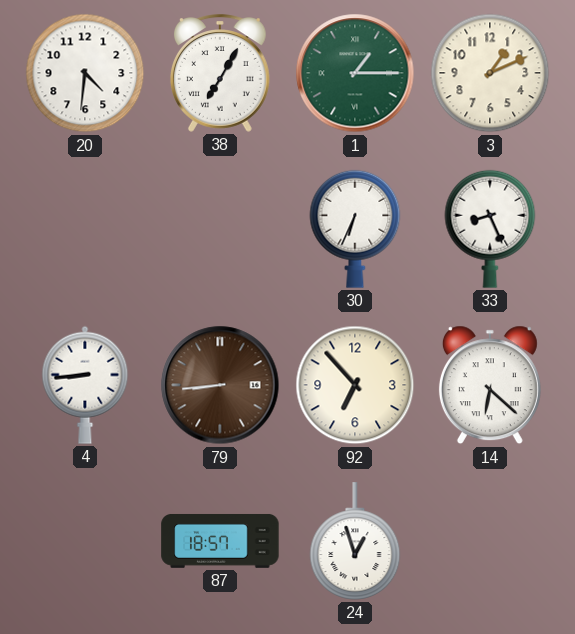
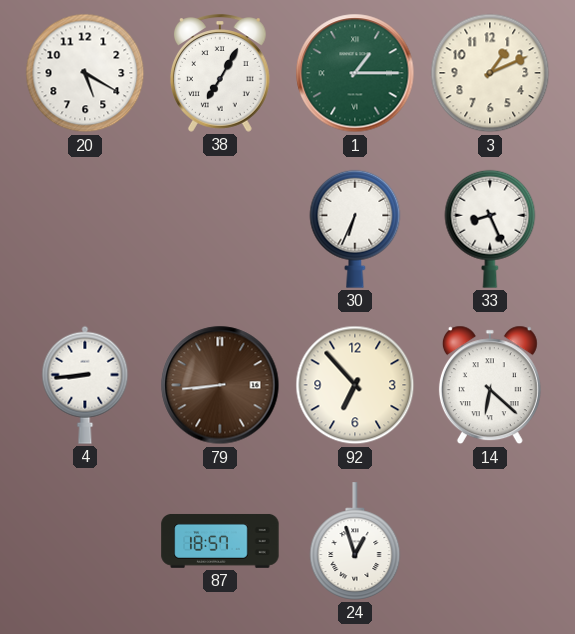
20: 4:31 -> 5:20 (85, 73)
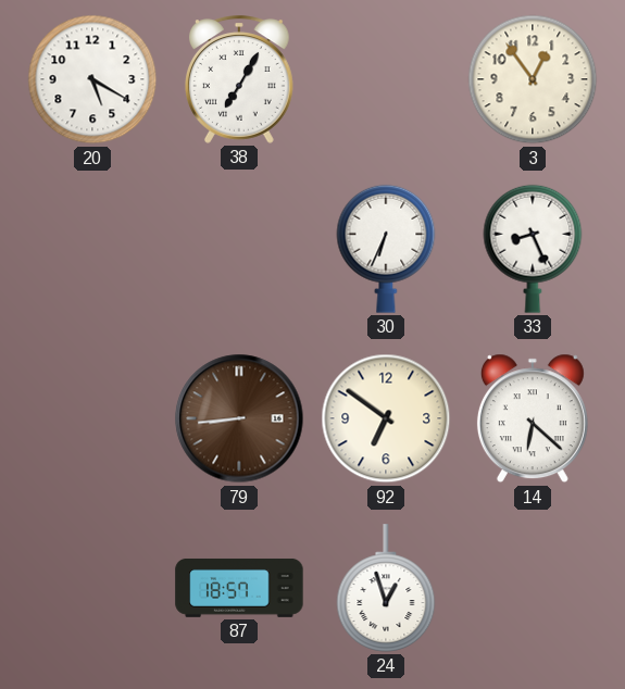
1: 1:15 -> none (355, 73)
3: 1:11 -> 12:54 (533, 79)
4: 8:44 -> none (85, 385)
92: 6:53 -> 6:51 (386, 418)
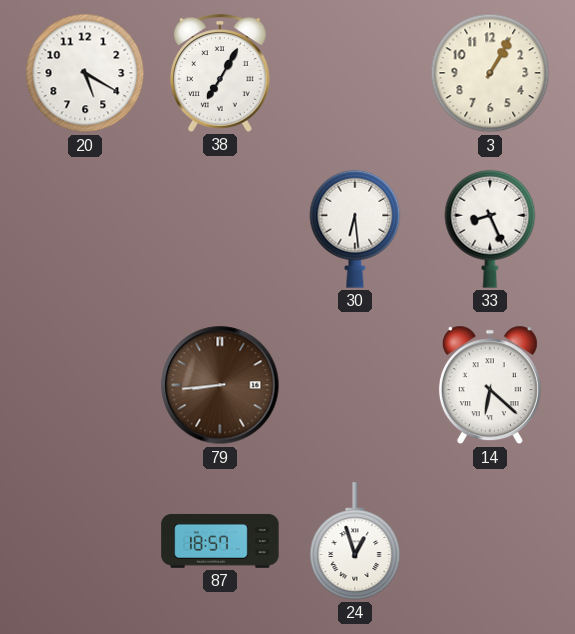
3: 12:54 -> 1:05 (490, 73)
30: 6:34 -> 6:29 (355, 229)
92: 6:51 -> none (386, 418)
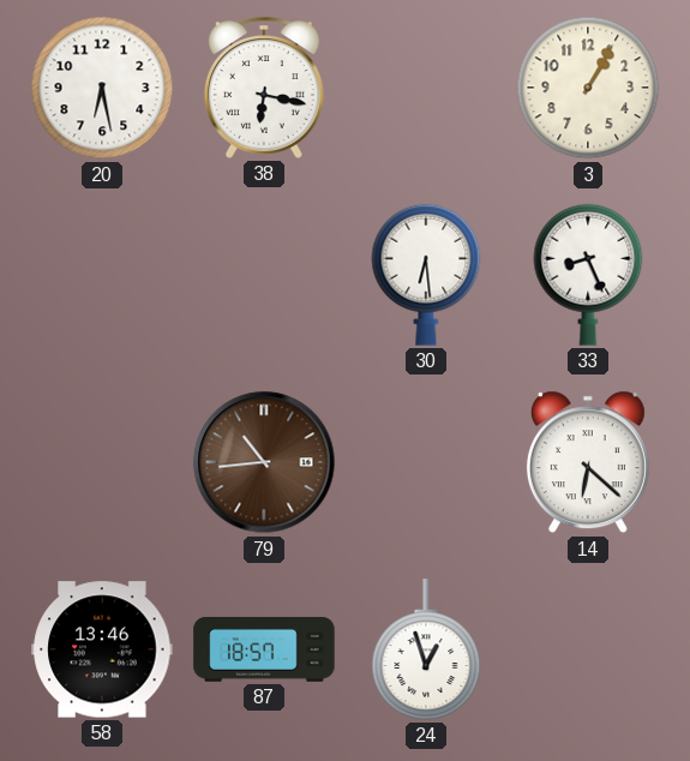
20: 5:20 -> 6:28 (102, 88)
38: 7:05 -> 6:17 (264, 88)
79: 8:44 -> 10:44 (264, 462)
58: none -> 13:46 (102, 649)
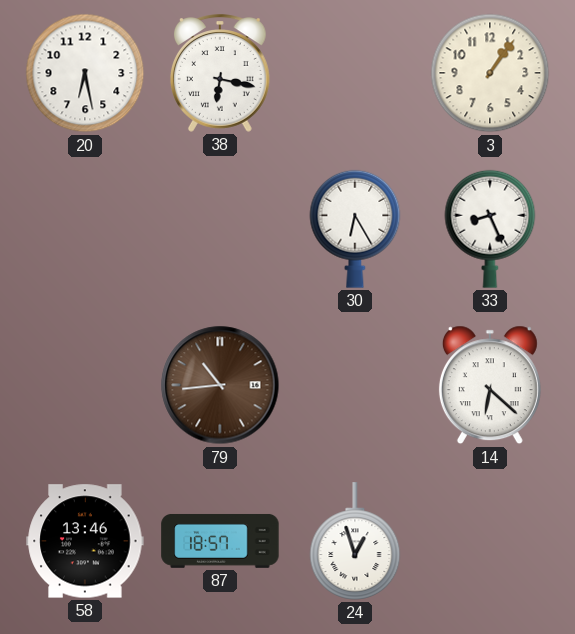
3: 1:05 -> 1:06 (490, 73)
30: 6:29 -> 6:25 (355, 229)
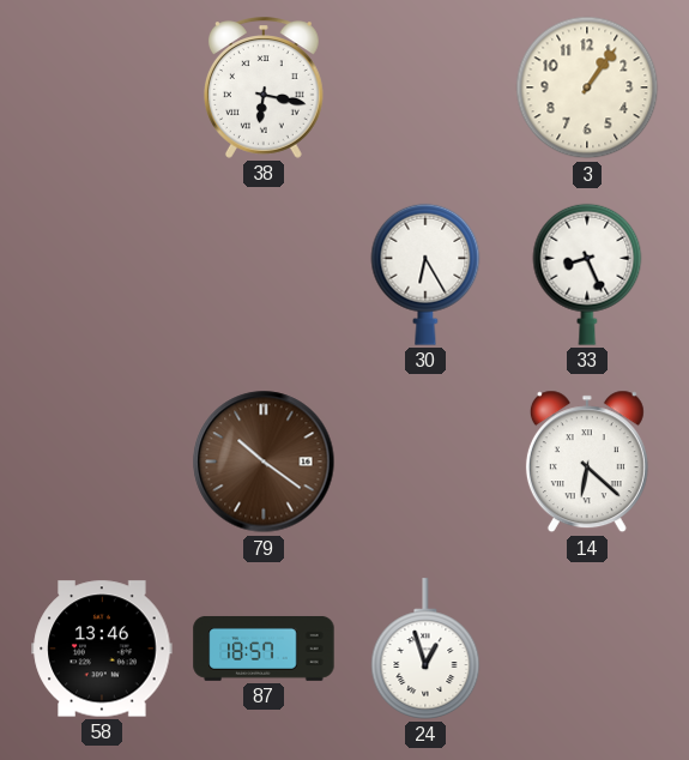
20: 6:28 -> none (85, 73)
79: 10:44 -> 10:21 (264, 462)
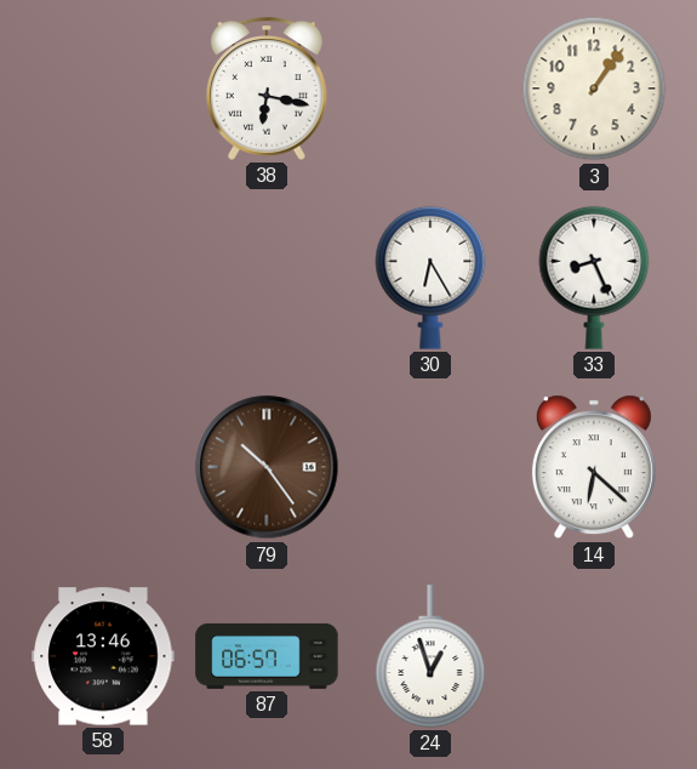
79: 10:21 -> 10:24 (267, 467)
87: 18:57 -> 06:57 (267, 656)
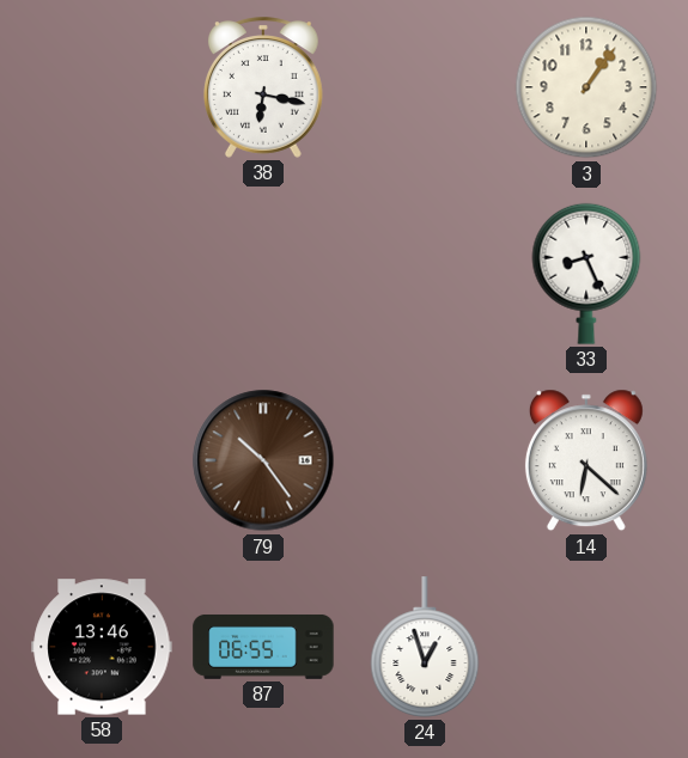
30: 6:25 -> none (430, 278)
87: 06:57 -> 06:55 (263, 647)
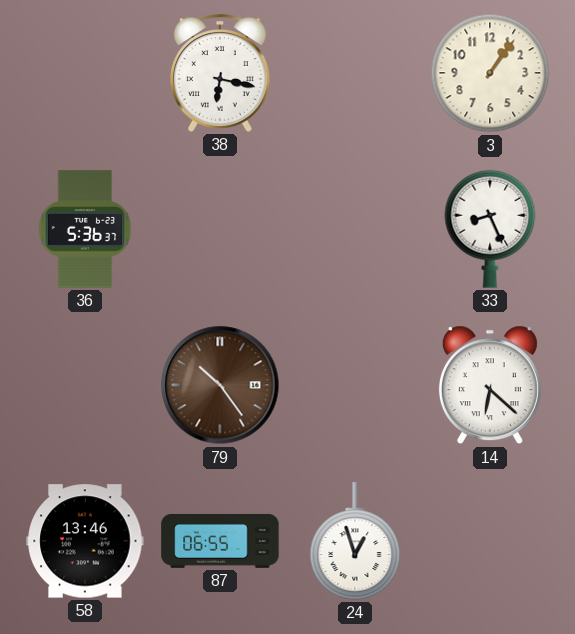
36: none -> 5:36 (85, 229)
